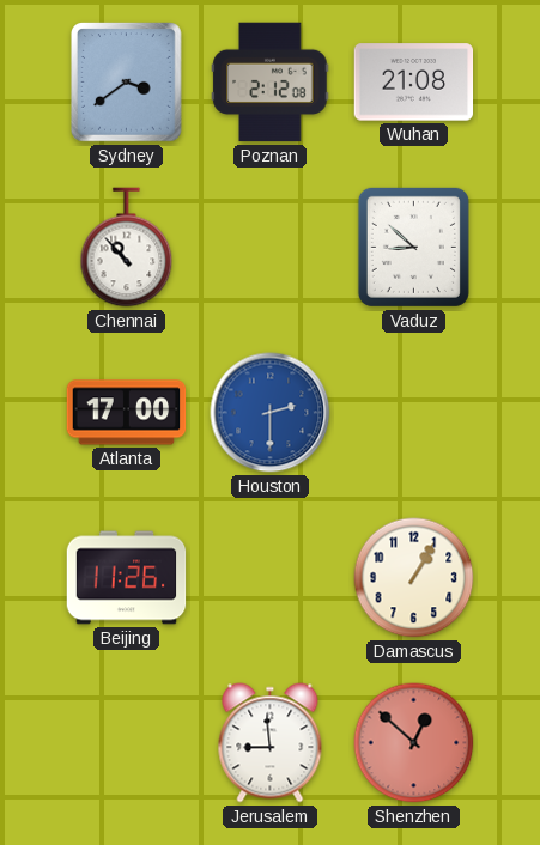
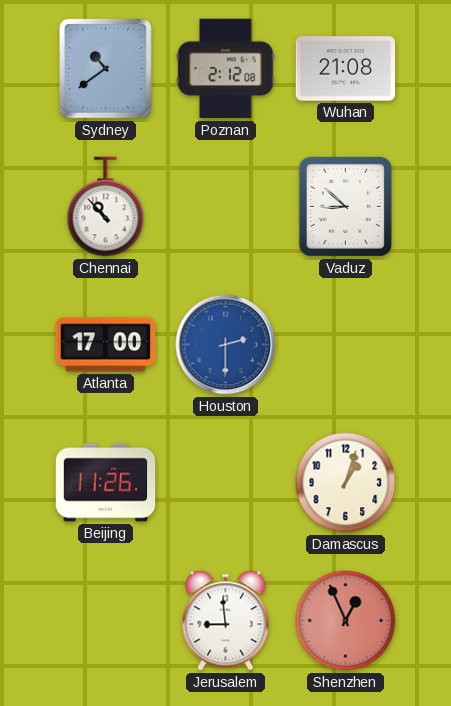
Sydney: 3:39 -> 10:39 (106, 69)
Damascus: 1:05 -> 1:03 (346, 483)
Shenzhen: 12:52 -> 12:56 (346, 621)
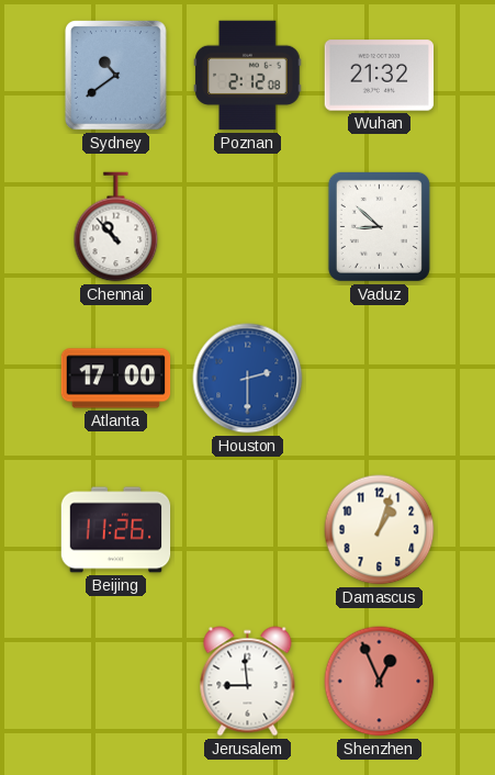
Wuhan: 21:08 -> 21:32 (380, 76)
